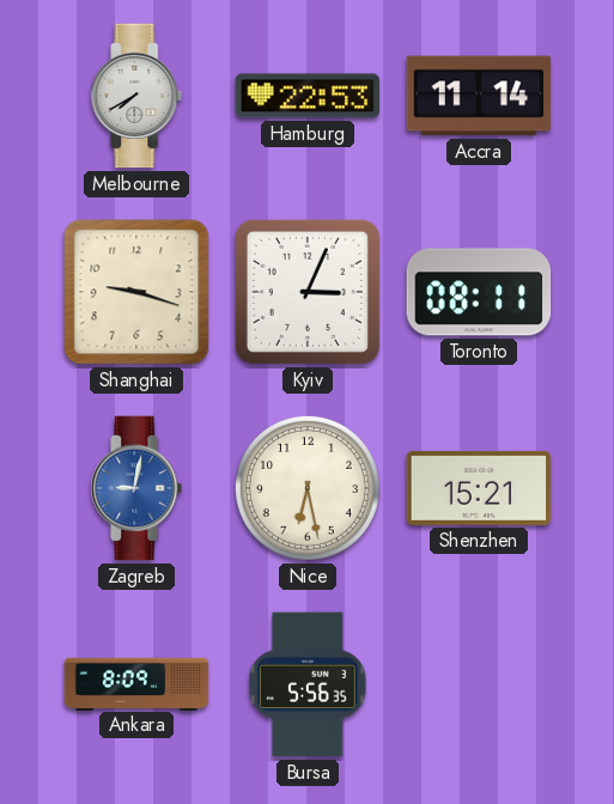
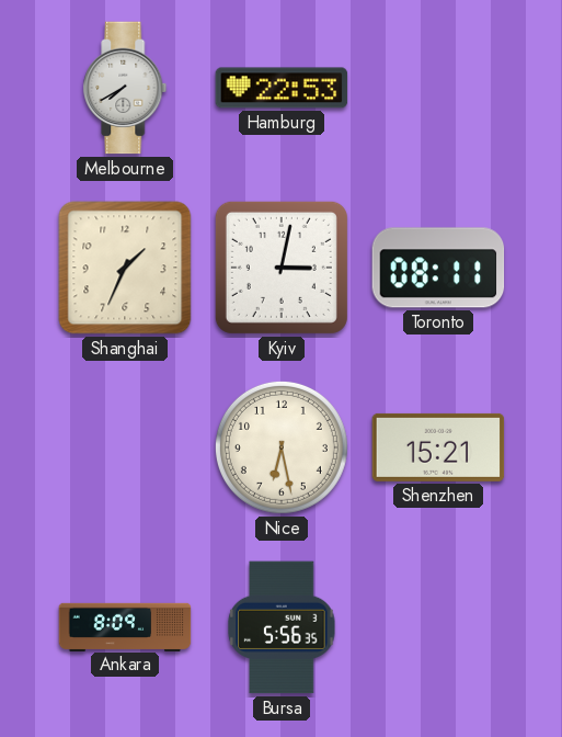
Accra: 11:14 -> none (479, 96)
Shanghai: 9:18 -> 1:34 (125, 268)
Kyiv: 3:04 -> 3:02 (282, 268)
Zagreb: 9:02 -> none (136, 488)
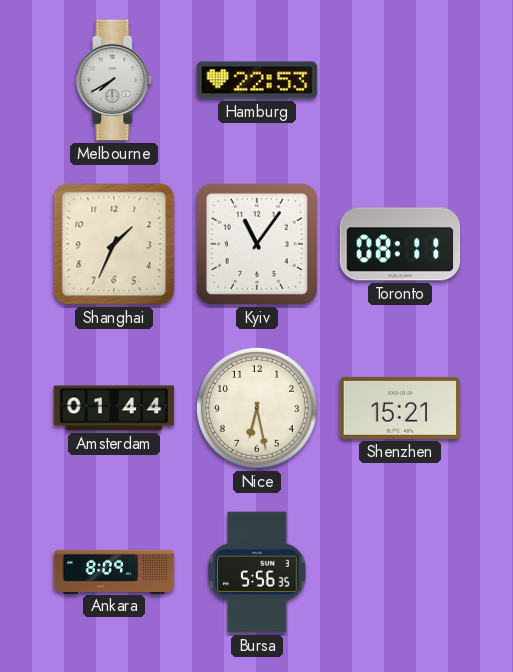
Kyiv: 3:02 -> 11:06 (257, 244)
Amsterdam: none -> 01:44 (114, 408)
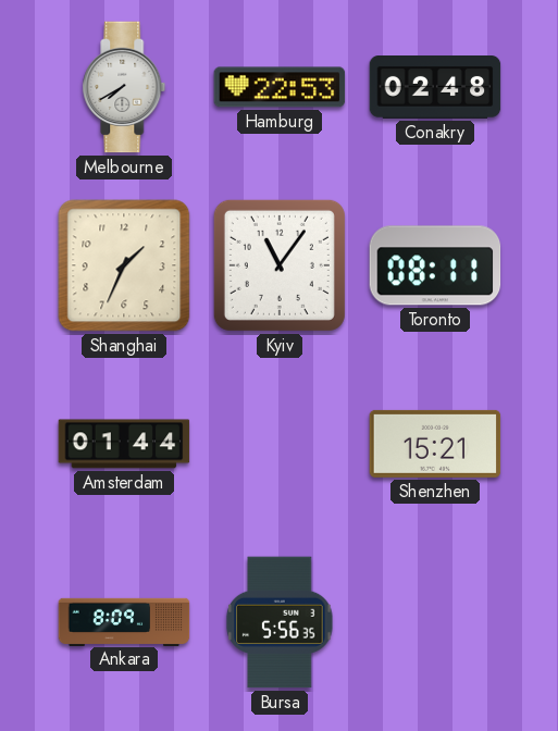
Conakry: none -> 02:48 (435, 88)
Nice: 6:28 -> none (257, 408)
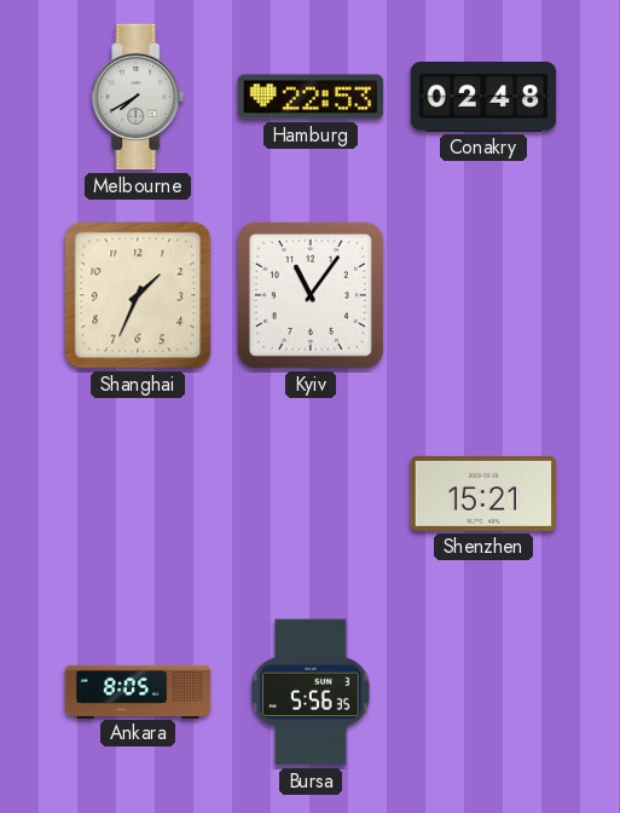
Toronto: 08:11 -> none (435, 265)
Amsterdam: 01:44 -> none (124, 444)
Ankara: 8:09 -> 8:05 (138, 691)
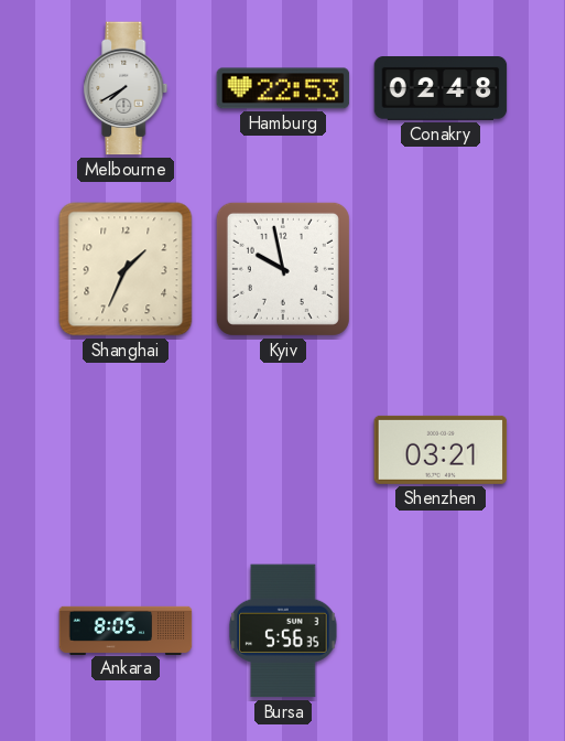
Kyiv: 11:06 -> 9:58 (283, 269)
Shenzhen: 15:21 -> 03:21 (441, 450)
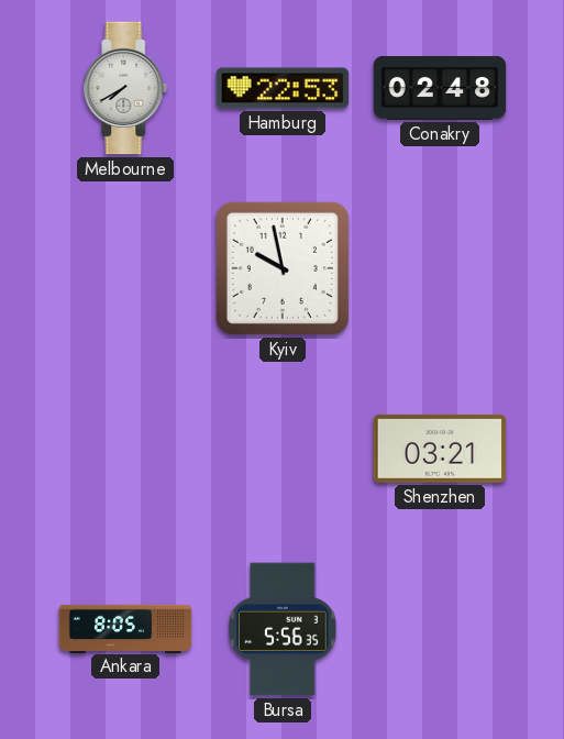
Shanghai: 1:34 -> none (126, 269)
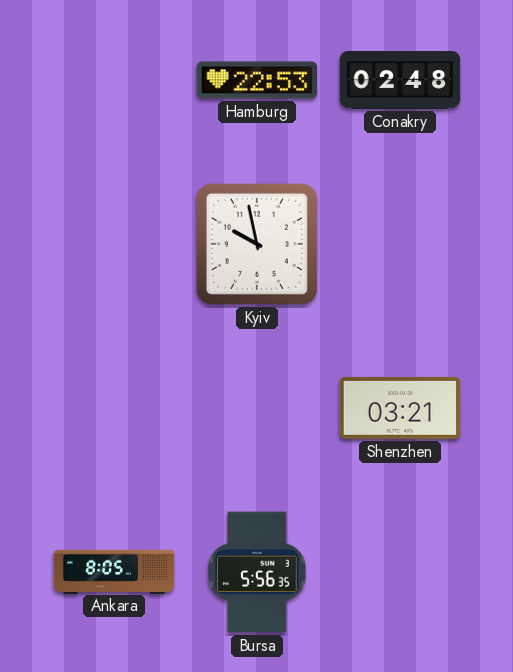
Melbourne: 7:40 -> none (125, 88)
